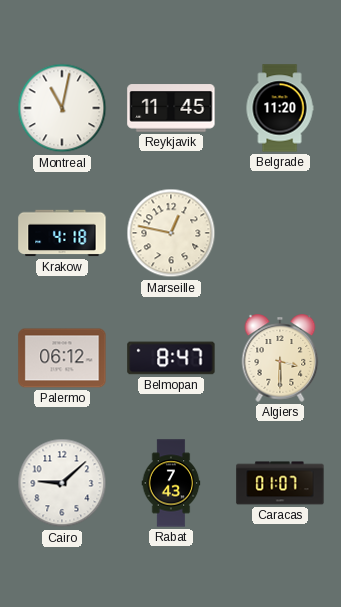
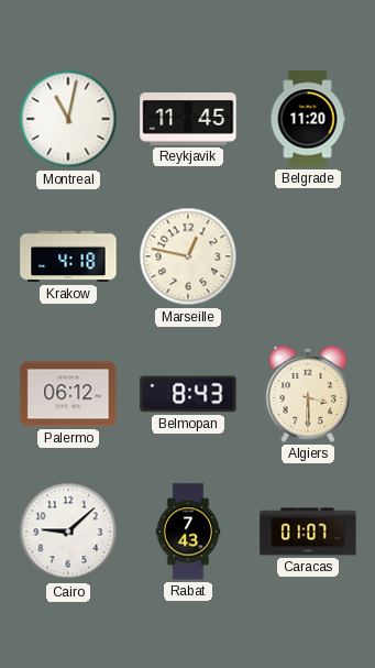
Belmopan: 8:47 -> 8:43 (188, 394)
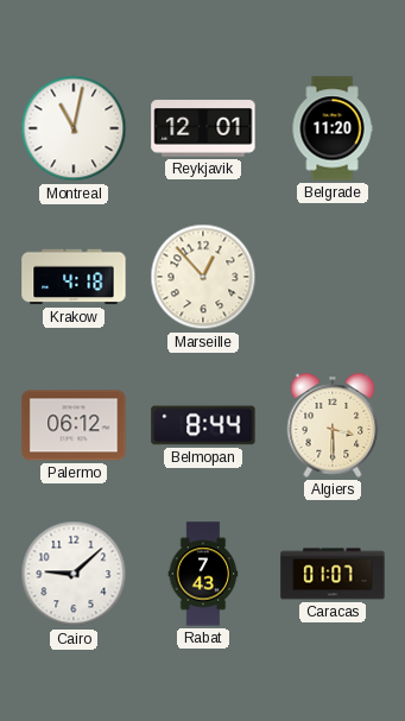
Reykjavik: 11:45 -> 12:01 (203, 128)
Marseille: 12:47 -> 12:53 (203, 277)
Belmopan: 8:43 -> 8:44 (203, 425)
